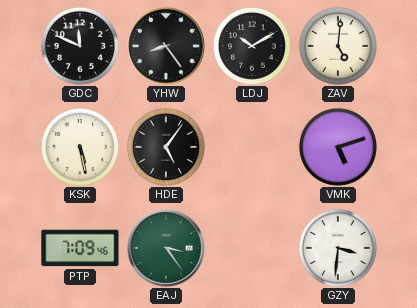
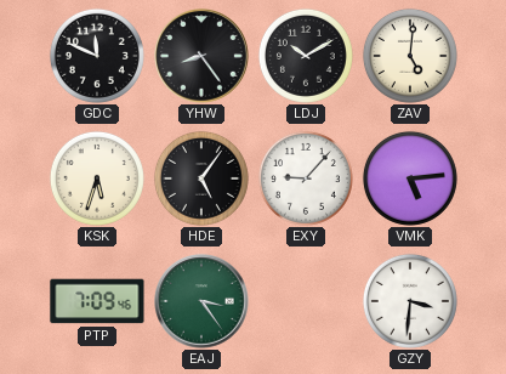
KSK: 5:28 -> 5:33 (97, 178)
EXY: none -> 9:07 (306, 178)
VMK: 5:12 -> 5:14 (410, 178)
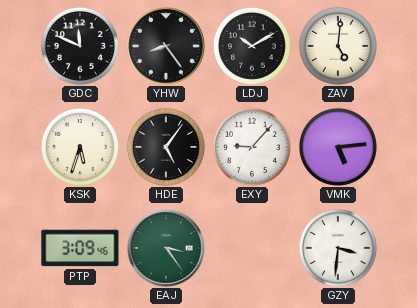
PTP: 7:09 -> 3:09 (80, 248)
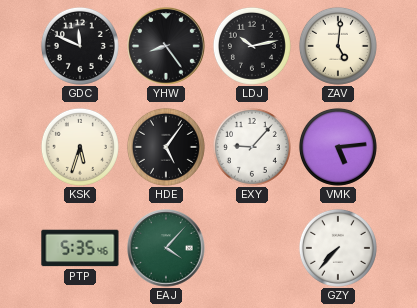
LDJ: 10:10 -> 10:13 (252, 46)
PTP: 3:09 -> 5:35 (80, 248)
EAJ: 3:24 -> 4:07 (166, 248)
GZY: 3:31 -> 7:37 (338, 248)
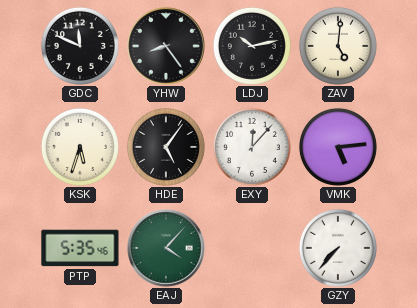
EXY: 9:07 -> 12:07 (252, 147)
